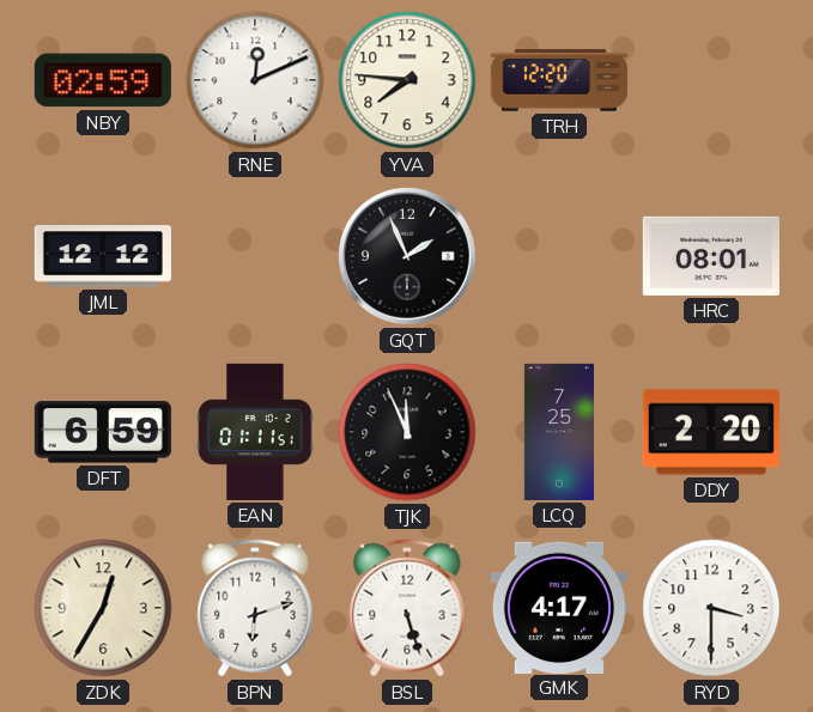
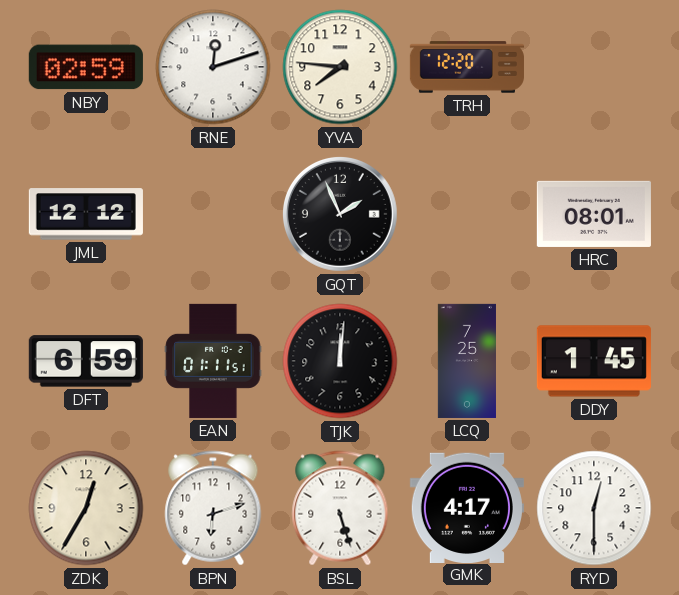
RNE: 12:11 -> 12:12 (213, 67)
TJK: 11:56 -> 12:01 (340, 361)
DDY: 2:20 -> 1:45 (594, 361)
RYD: 3:30 -> 12:30 (594, 508)
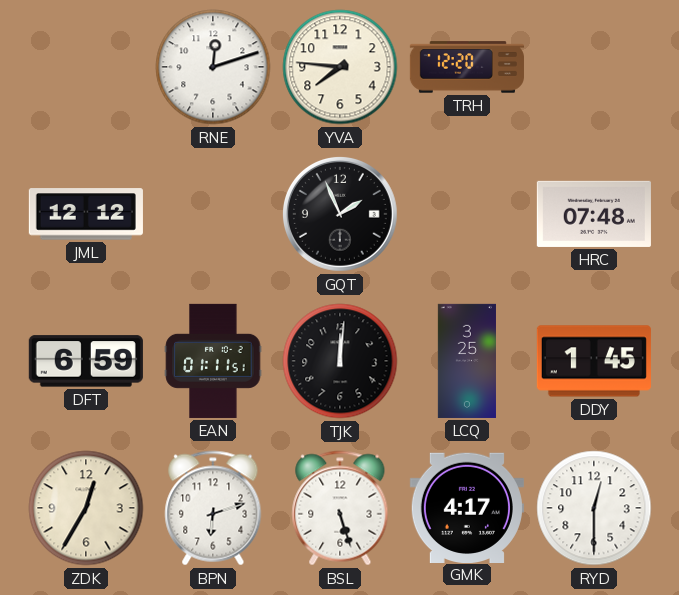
NBY: 02:59 -> none (86, 67)
HRC: 08:01 -> 07:48 (594, 214)
LCQ: 7:25 -> 3:25 (467, 361)
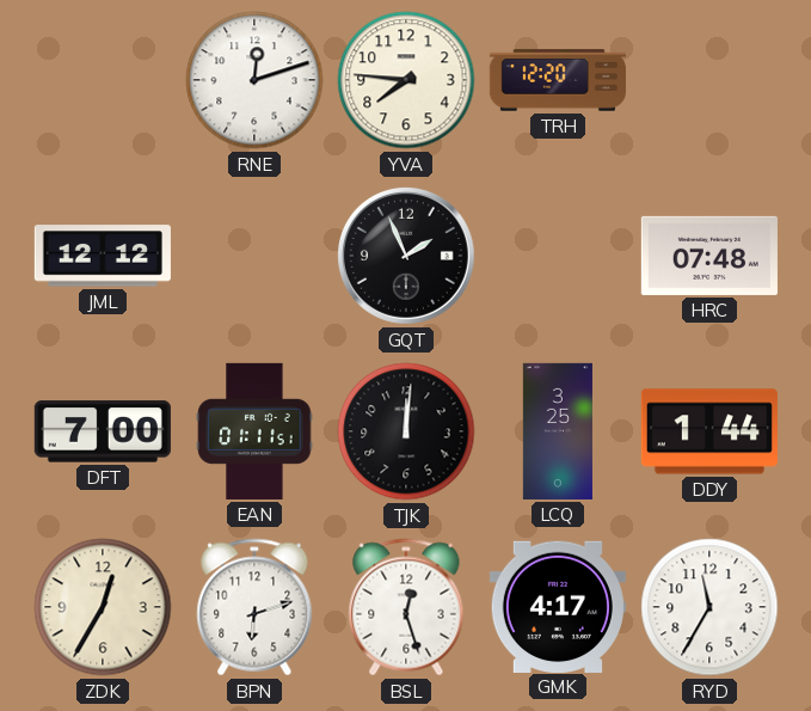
DFT: 6:59 -> 7:00 (103, 431)
DDY: 1:45 -> 1:44 (709, 431)
BSL: 5:27 -> 12:27 (406, 607)
RYD: 12:30 -> 11:35 (709, 607)
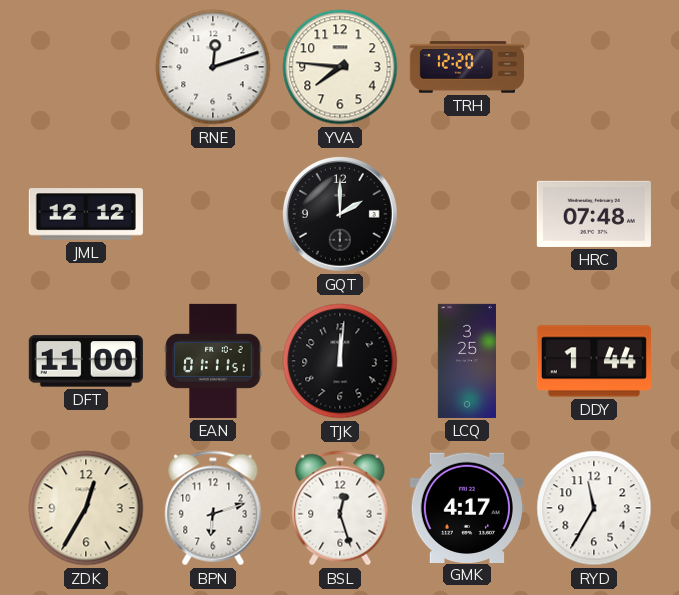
GQT: 1:56 -> 2:00 (340, 214)
DFT: 7:00 -> 11:00 (86, 361)
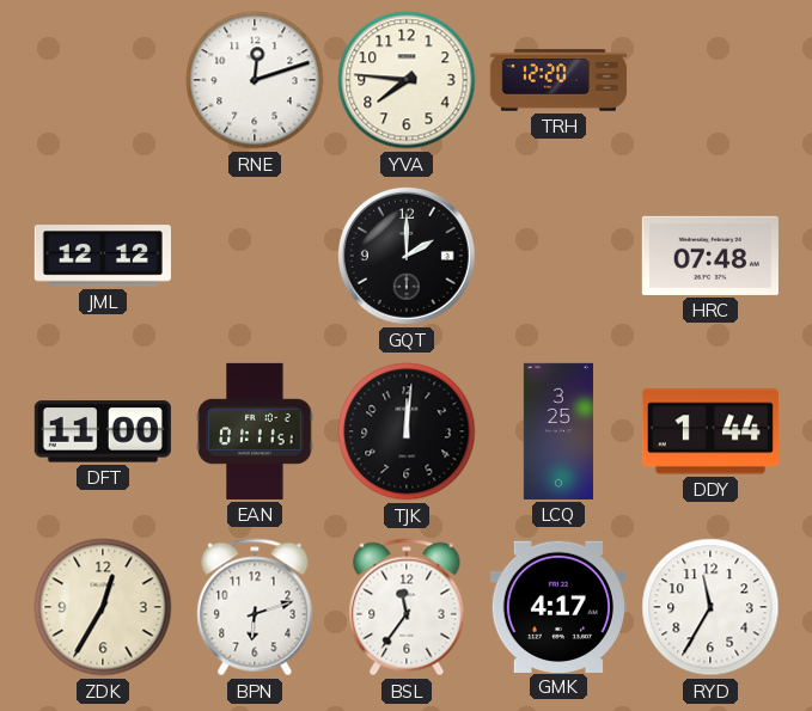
BSL: 12:27 -> 11:36 (407, 607)
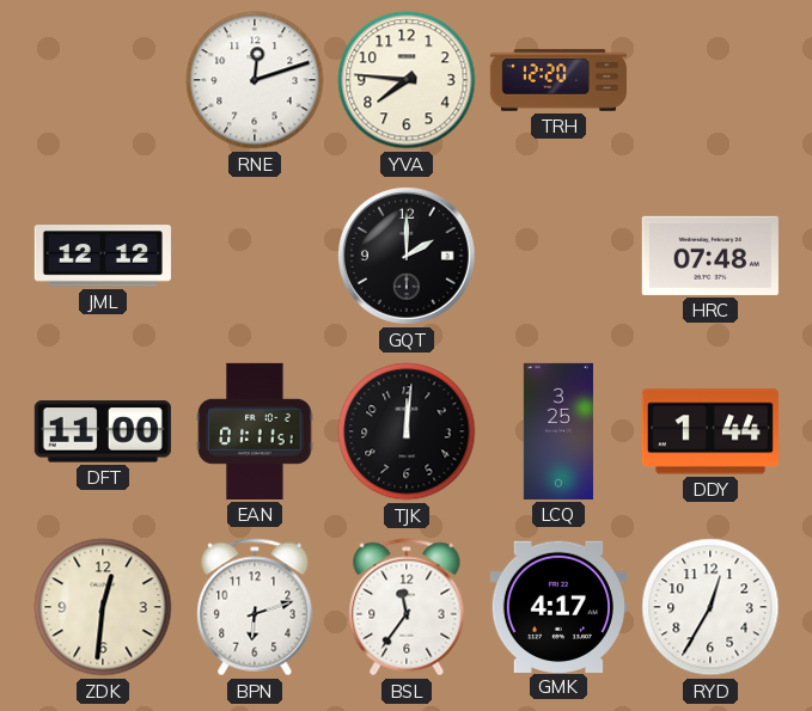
ZDK: 12:35 -> 12:31 (103, 607)
RYD: 11:35 -> 12:35 (710, 607)
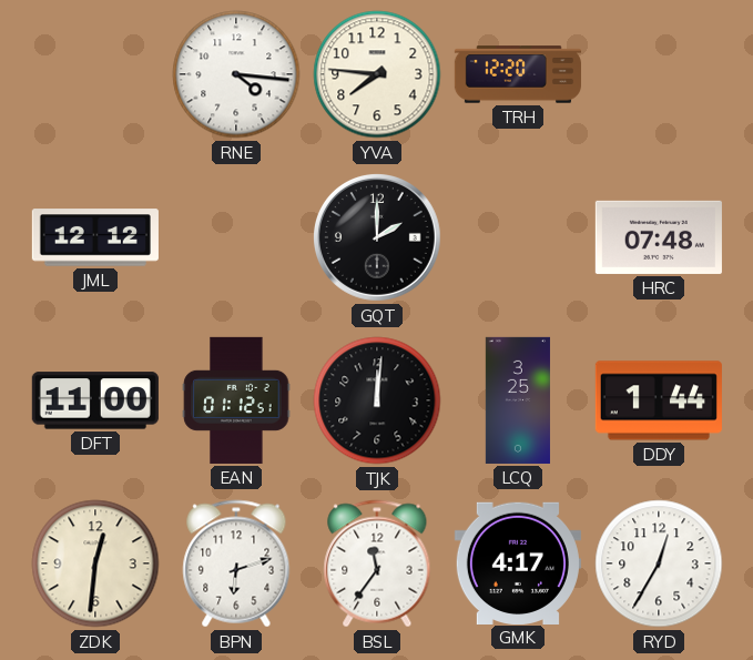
RNE: 12:12 -> 4:16 (236, 74)
EAN: 01:11 -> 01:12 (236, 400)
